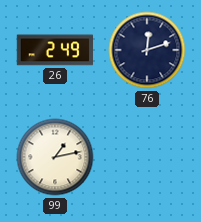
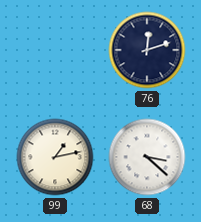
26: 2:49 -> none (54, 50)
68: none -> 3:22 (147, 157)
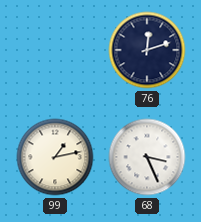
68: 3:22 -> 3:26 (147, 157)
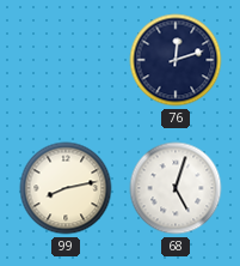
99: 1:13 -> 8:13 (66, 188)
68: 3:26 -> 5:03 (176, 188)
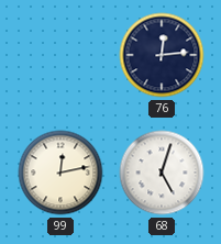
76: 12:12 -> 12:14 (162, 55)
99: 8:13 -> 12:13 (60, 173)
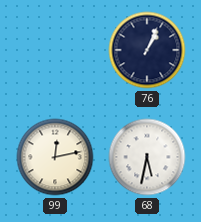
76: 12:14 -> 1:04 (147, 50)
68: 5:03 -> 5:32 (147, 157)
